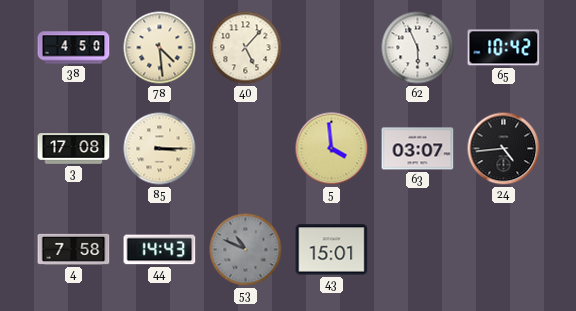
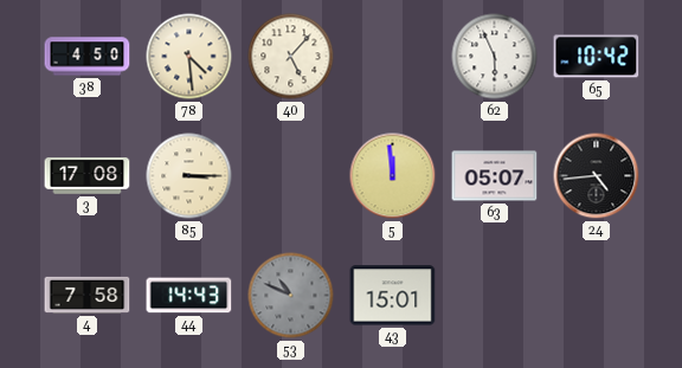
5: 3:59 -> 11:59 (393, 176)
63: 03:07 -> 05:07 (495, 176)
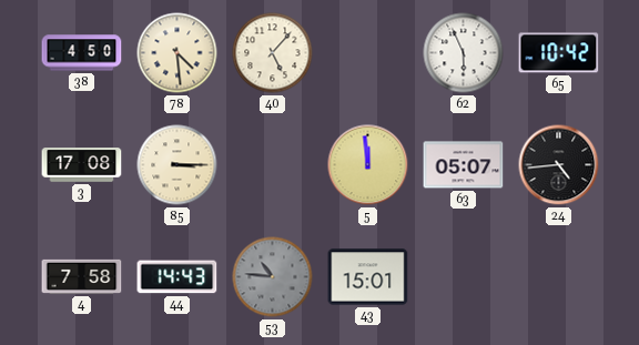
53: 10:49 -> 10:46 (273, 277)
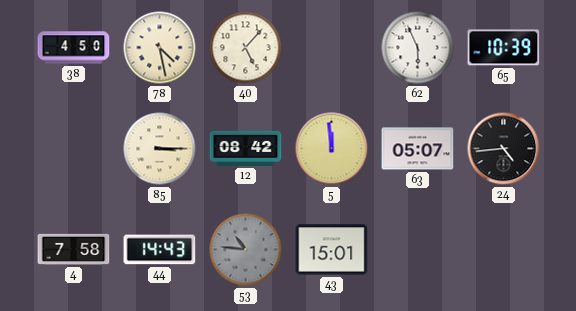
78: 4:29 -> 4:28 (160, 48)
65: 10:42 -> 10:39 (504, 48)
3: 17:08 -> none (82, 165)
12: none -> 08:42 (246, 148)
